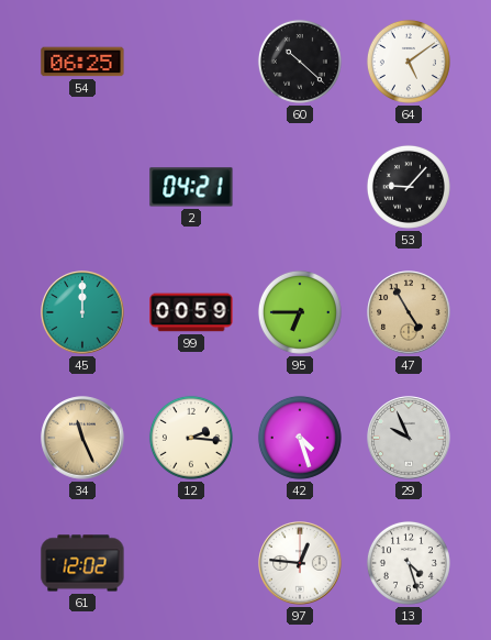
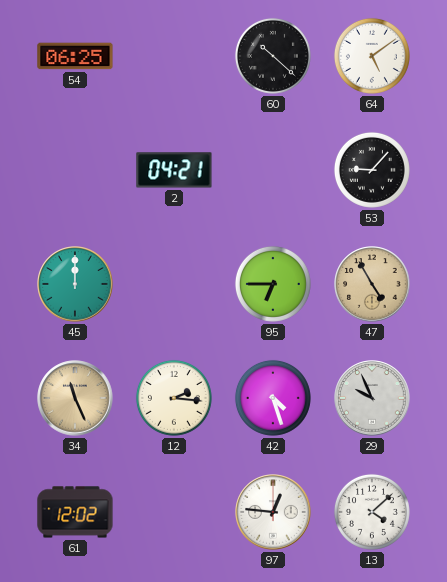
99: 00:59 -> none (191, 312)
13: 4:27 -> 4:08 (372, 512)
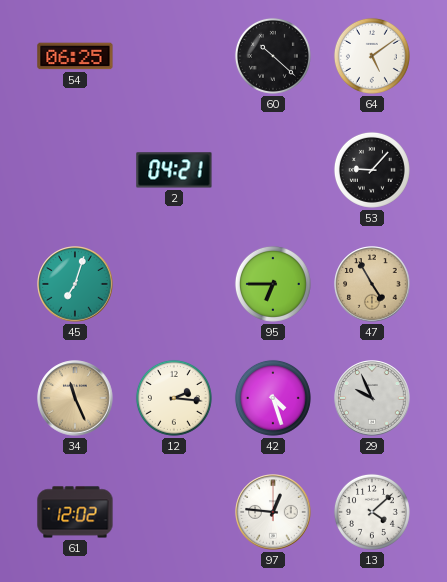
45: 12:00 -> 7:03 (75, 284)
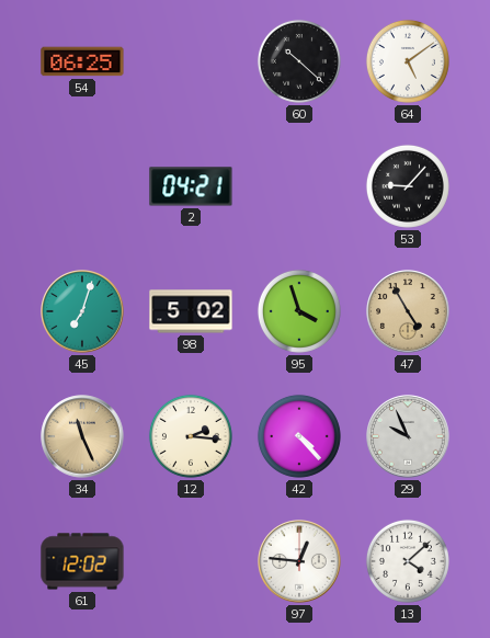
98: none -> 5:02 (191, 311)
95: 6:45 -> 3:57 (299, 311)
42: 4:27 -> 4:23 (299, 436)
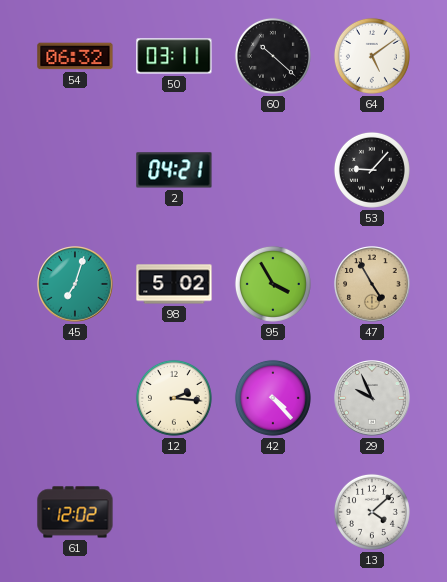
54: 06:25 -> 06:32 (75, 56)
50: none -> 03:11 (174, 56)
95: 3:57 -> 3:55 (273, 284)
34: 11:26 -> none (82, 436)
97: 12:46 -> none (299, 561)
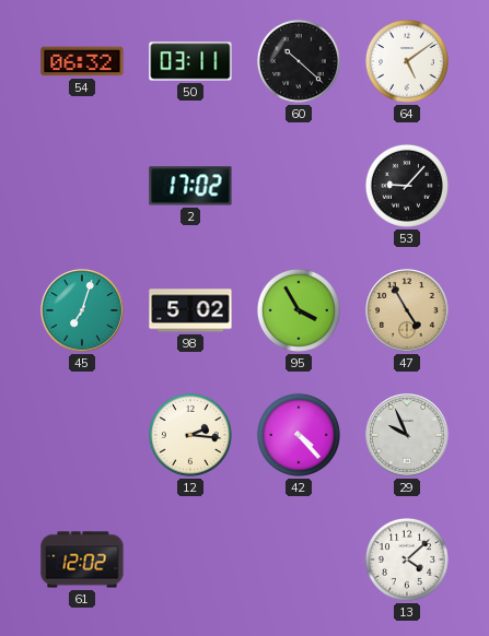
2: 04:21 -> 17:02 (190, 186)
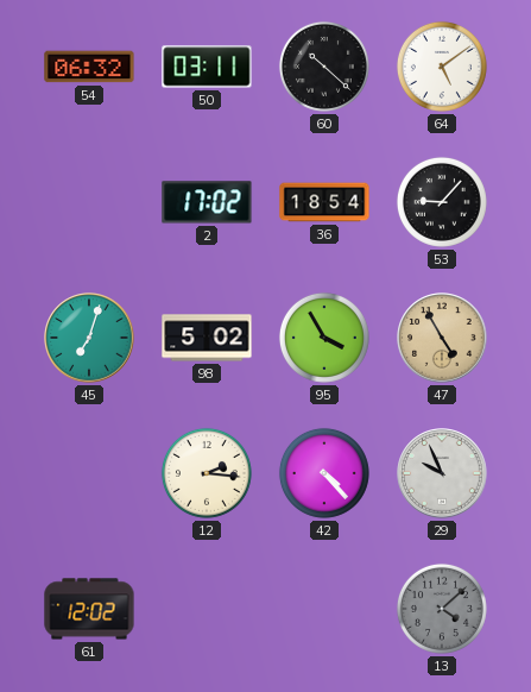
36: none -> 18:54 (324, 202)
13 dial: white -> grey (442, 609)
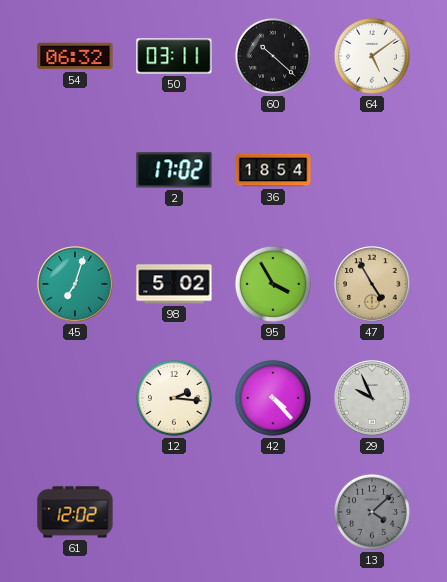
53: 9:07 -> none (442, 202)
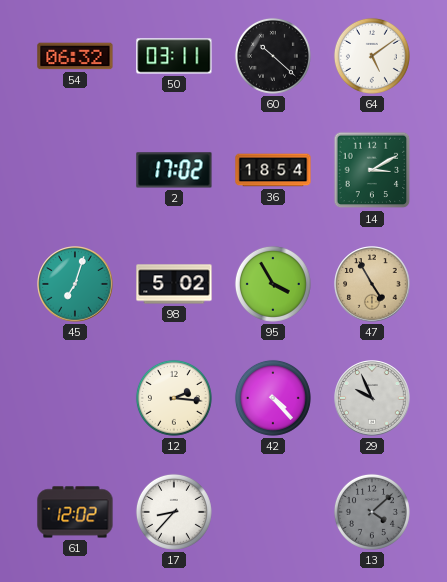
14: none -> 3:10 (372, 170)
17: none -> 8:37 (174, 512)
